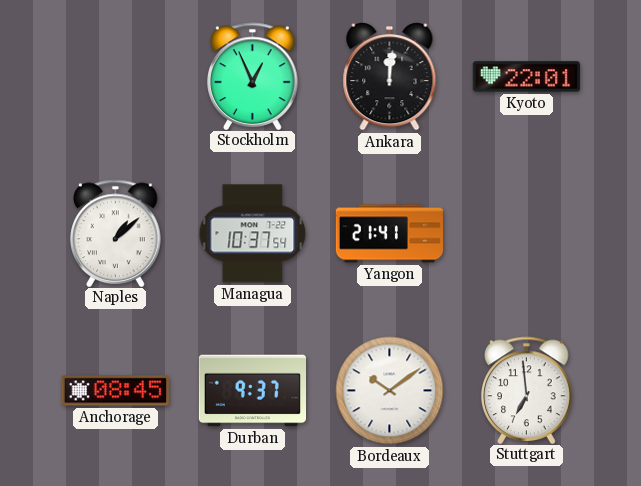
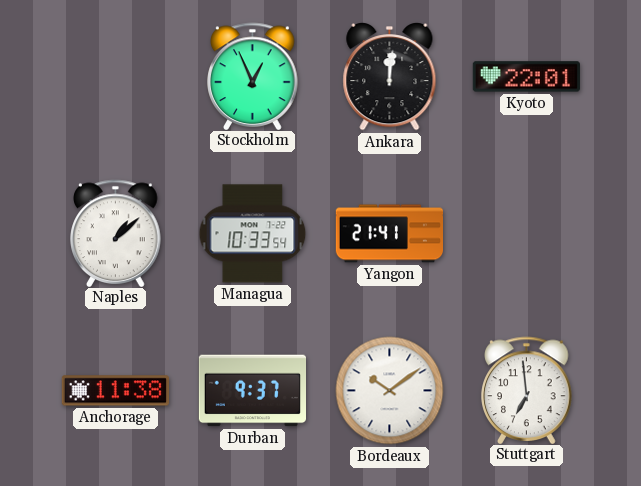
Managua: 10:37 -> 10:33 (253, 234)
Anchorage: 08:45 -> 11:38 (115, 391)
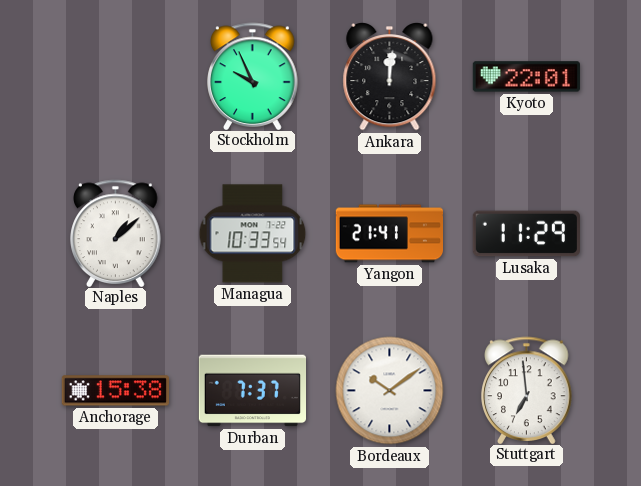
Stockholm: 12:56 -> 9:56 (253, 76)
Lusaka: none -> 11:29 (526, 234)
Anchorage: 11:38 -> 15:38 (115, 391)
Durban: 9:37 -> 7:37 (252, 391)
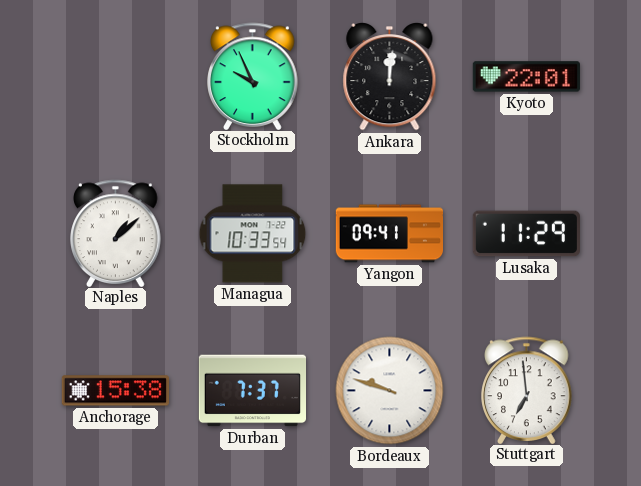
Yangon: 21:41 -> 09:41 (389, 234)
Bordeaux: 10:09 -> 9:48 (390, 391)
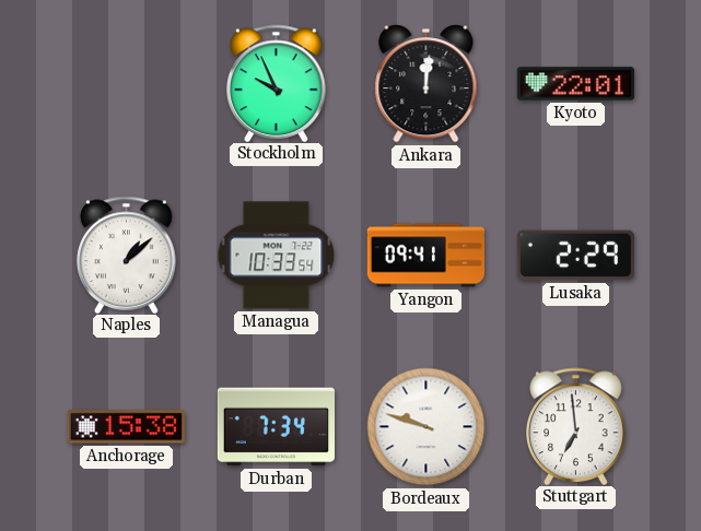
Lusaka: 11:29 -> 2:29 (575, 256)
Durban: 7:37 -> 7:34 (276, 427)
